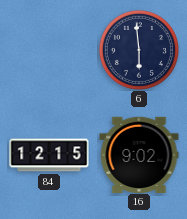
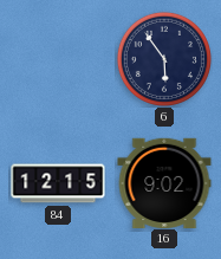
6: 5:59 -> 5:54 (164, 59)
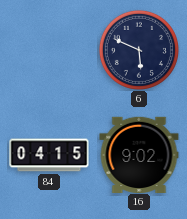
6: 5:54 -> 5:49 (139, 50)
84: 12:15 -> 04:15 (49, 155)
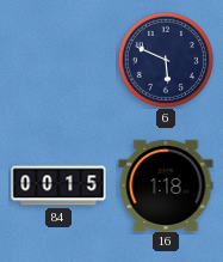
84: 04:15 -> 00:15 (58, 185)
16: 9:02 -> 1:18 (166, 184)
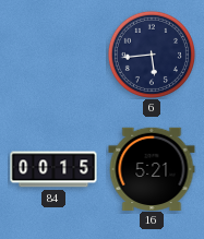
6: 5:49 -> 5:44 (152, 55)
16: 1:18 -> 5:21 (152, 168)
